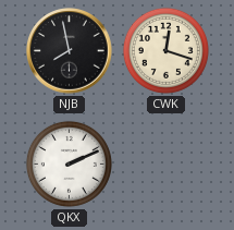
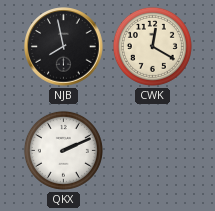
CWK: 12:18 -> 12:20 (152, 46)
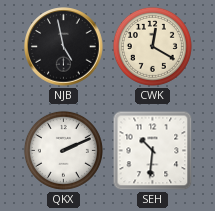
NJB: 7:58 -> 4:58 (64, 47)
SEH: none -> 10:31 (153, 151)
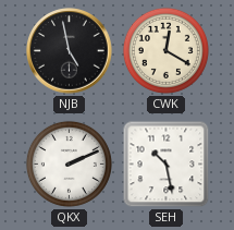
SEH: 10:31 -> 10:28 (167, 165)
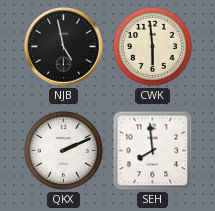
CWK: 12:20 -> 5:59 (152, 46)
SEH: 10:28 -> 7:59 (153, 151)
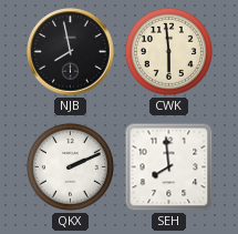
NJB: 4:58 -> 7:58 (71, 52)
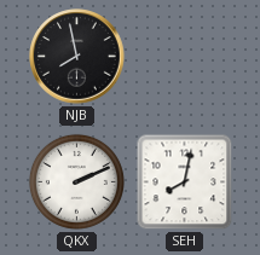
CWK: 5:59 -> none (168, 51)
SEH: 7:59 -> 8:02 (185, 182)
